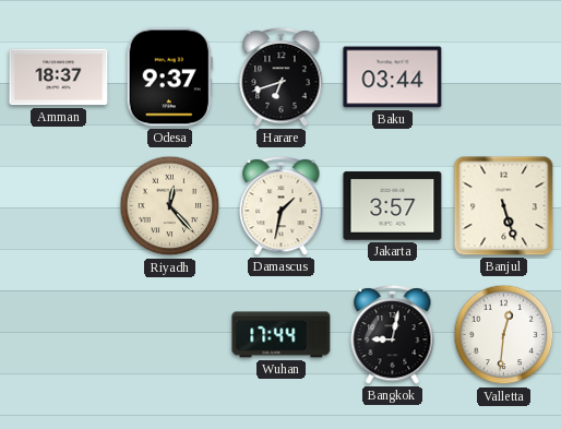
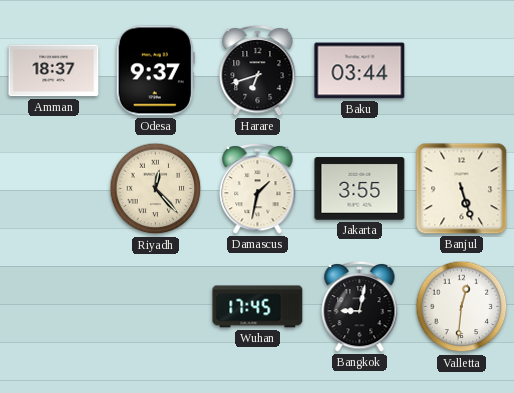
Jakarta: 3:57 -> 3:55 (360, 189)
Wuhan: 17:44 -> 17:45 (258, 307)
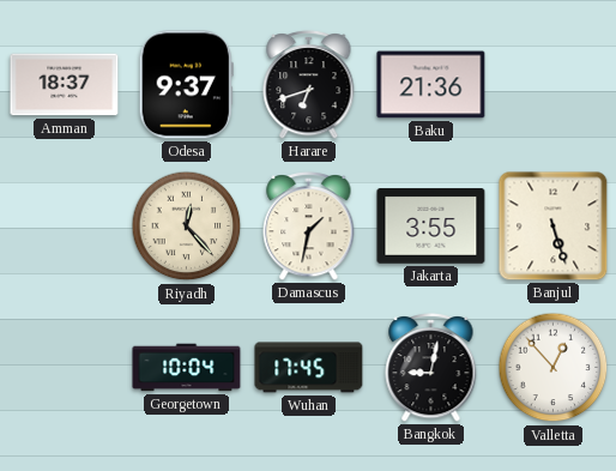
Baku: 03:44 -> 21:36 (431, 85)
Georgetown: none -> 10:04 (187, 368)
Valletta: 12:31 -> 12:53 (554, 368)
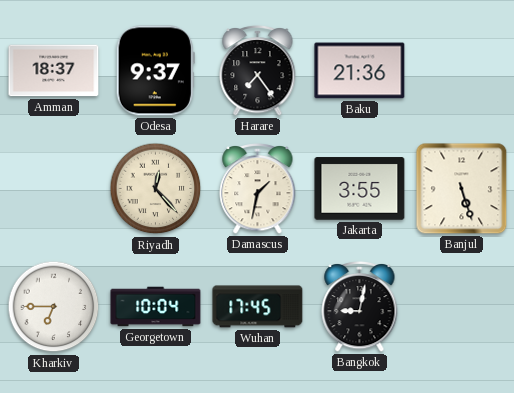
Harare: 6:42 -> 7:24 (258, 70)
Kharkiv: none -> 6:45 (54, 307)
Valletta: 12:53 -> none (554, 368)
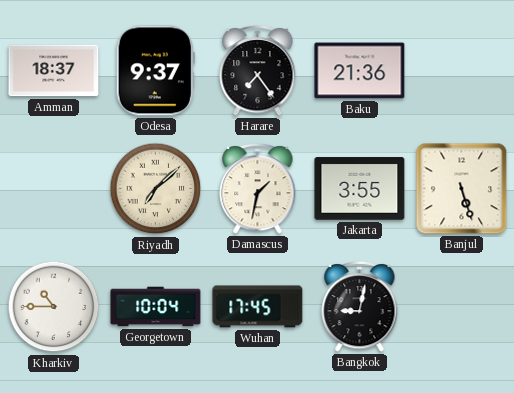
Riyadh: 12:23 -> 7:08 (156, 189)
Kharkiv: 6:45 -> 10:45 (54, 307)
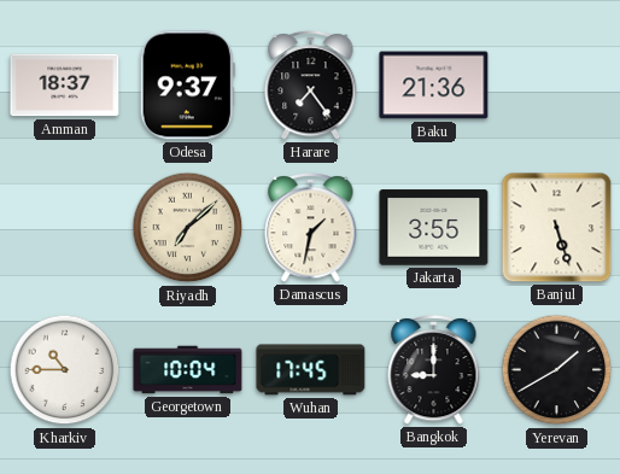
Bangkok: 9:02 -> 9:00 (434, 369)
Yerevan: none -> 1:40 (557, 370)
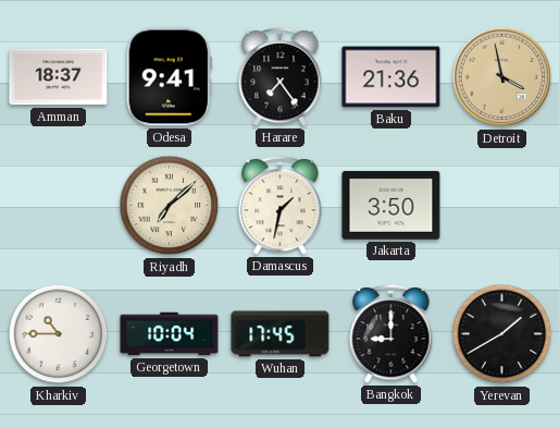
Odesa: 9:37 -> 9:41 (169, 77)
Detroit: none -> 3:58 (502, 77)
Jakarta: 3:55 -> 3:50 (392, 206)
Banjul: 5:27 -> none (557, 228)
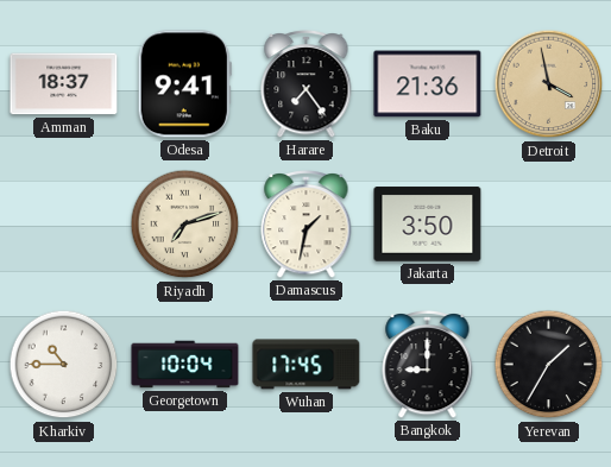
Riyadh: 7:08 -> 7:12 (185, 225)
Yerevan: 1:40 -> 1:35 (549, 365)
